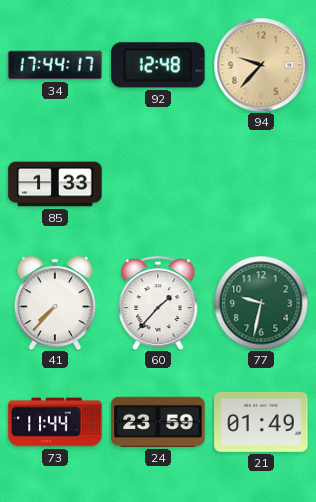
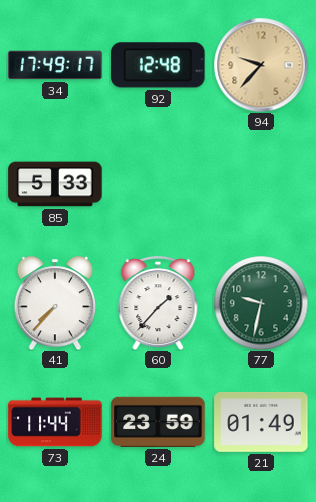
34: 17:44 -> 17:49 (55, 65)
85: 1:33 -> 5:33 (55, 184)
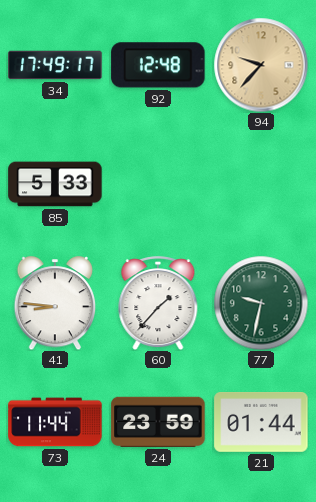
41: 7:37 -> 8:46 (55, 304)
21: 01:49 -> 01:44 (261, 423)
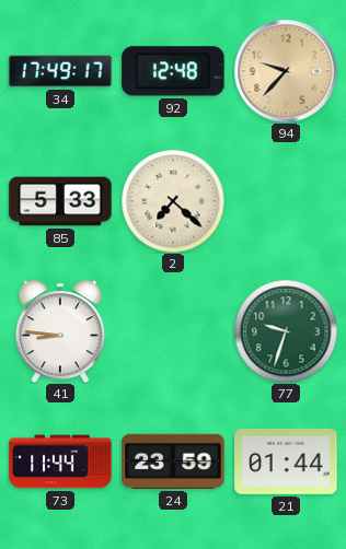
2: none -> 7:22 (173, 201)
60: 1:37 -> none (158, 304)
77: 9:32 -> 9:33 (286, 331)
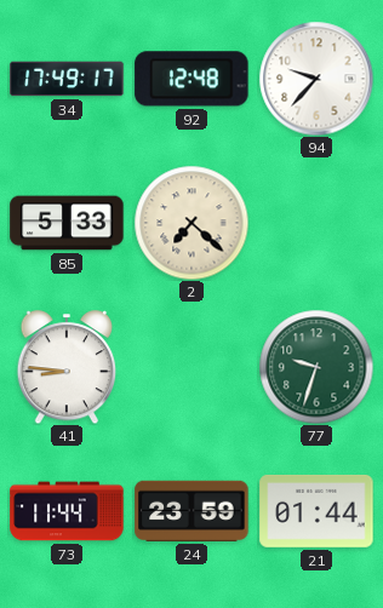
94 dial: champagne -> white (316, 79)
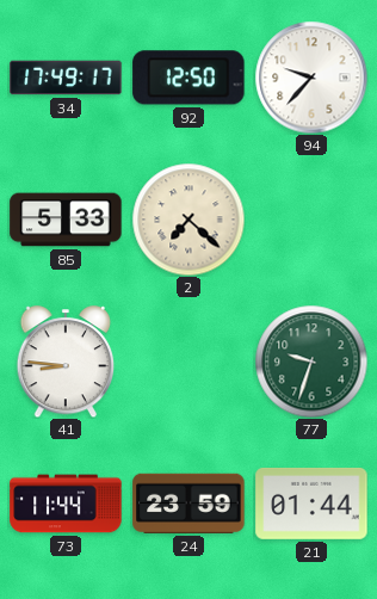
92: 12:48 -> 12:50 (188, 78)
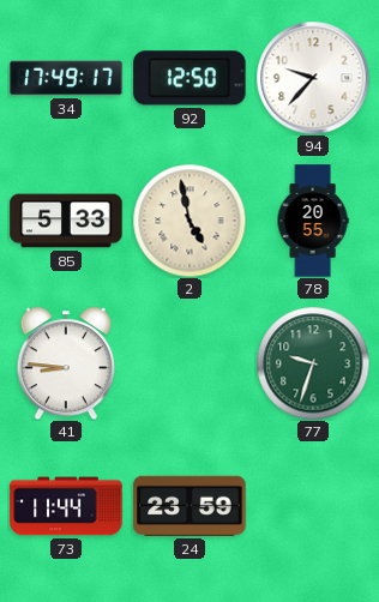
2: 7:22 -> 4:58 (189, 221)
78: none -> 20:55 (313, 221)
21: 01:44 -> none (311, 505)
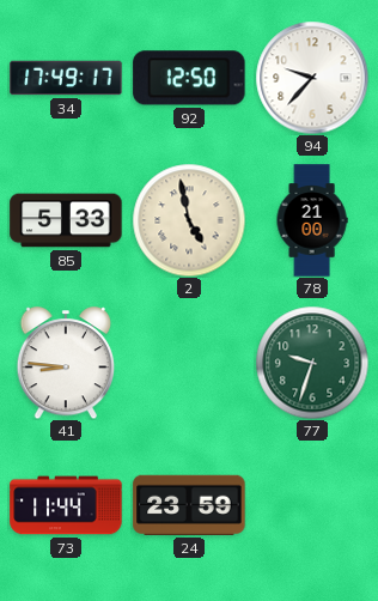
78: 20:55 -> 21:00 (312, 220)
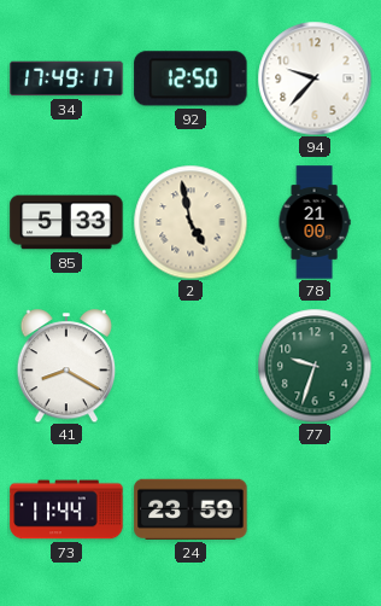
41: 8:46 -> 8:20 (66, 367)
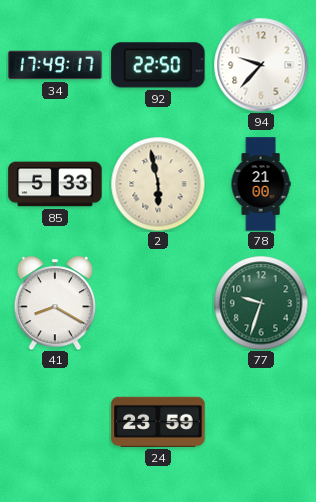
92: 12:50 -> 22:50 (158, 65)
2: 4:58 -> 5:58 (158, 184)
73: 11:44 -> none (66, 509)
